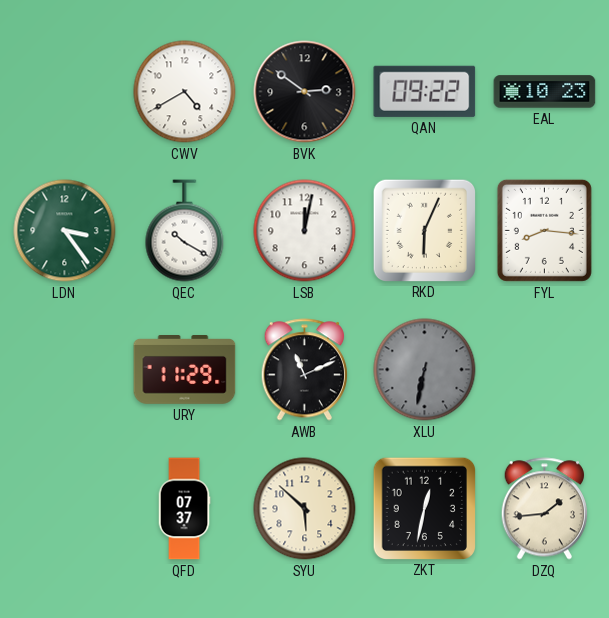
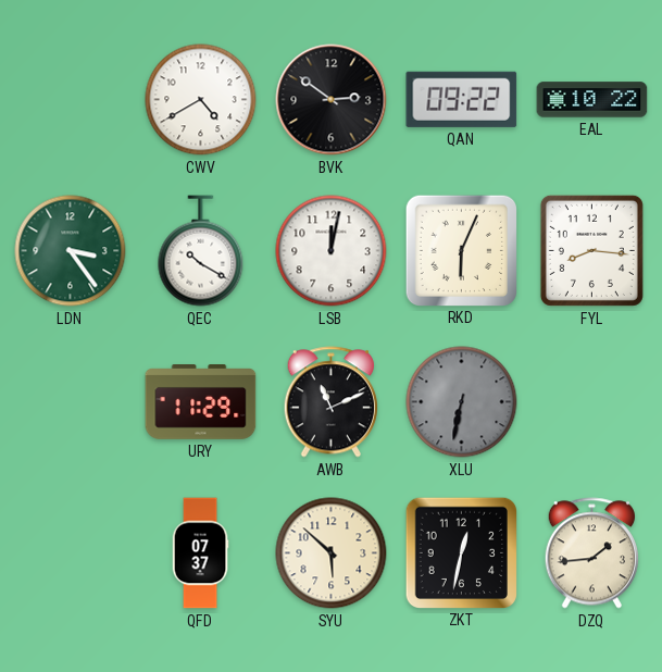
EAL: 10:23 -> 10:22 (592, 100)
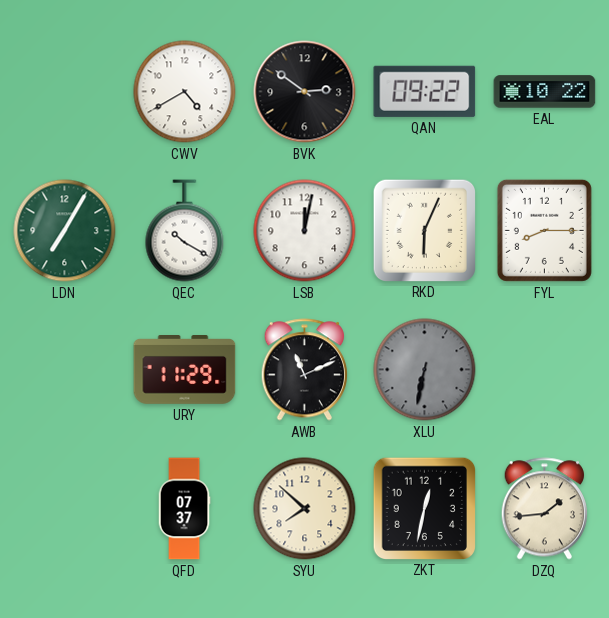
LDN: 3:24 -> 7:05 (65, 231)
FYL: 8:16 -> 8:15 (544, 230)
SYU: 5:52 -> 7:52 (305, 509)
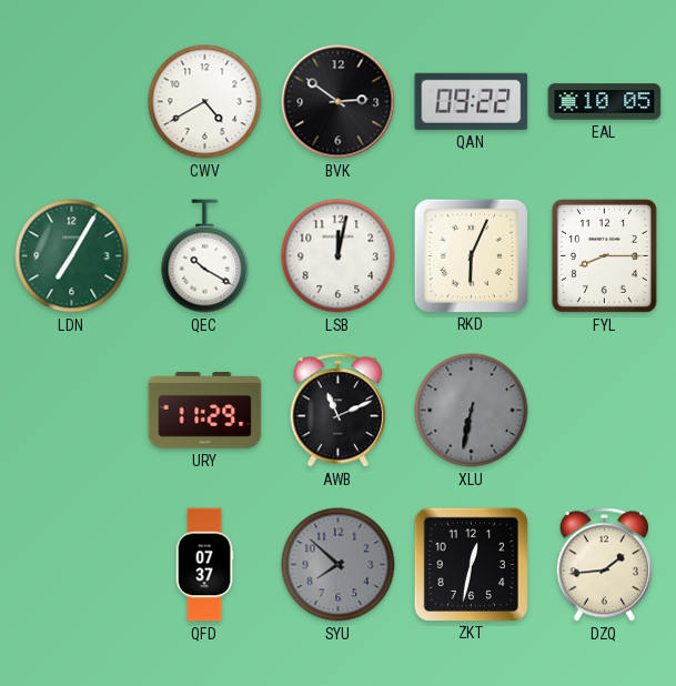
EAL: 10:22 -> 10:05 (605, 102)
SYU dial: cream -> grey (339, 565)
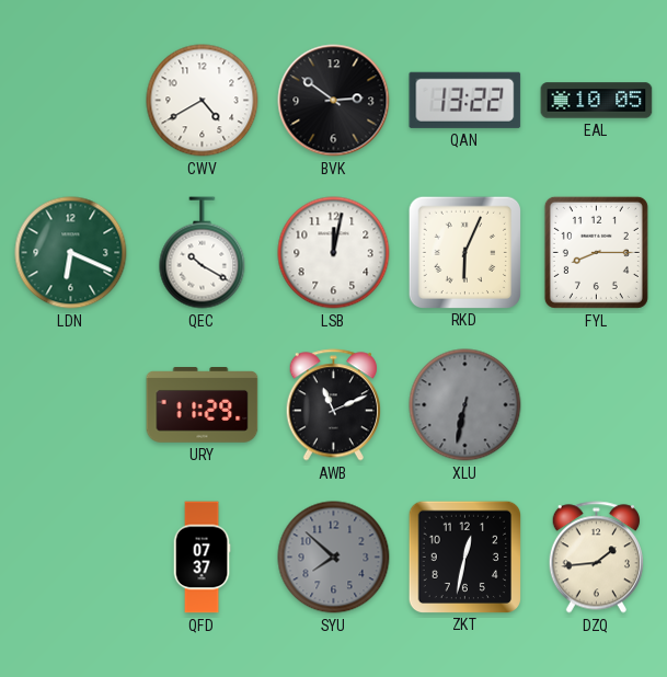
QAN: 09:22 -> 13:22 (465, 100)
LDN: 7:05 -> 6:19 (71, 253)
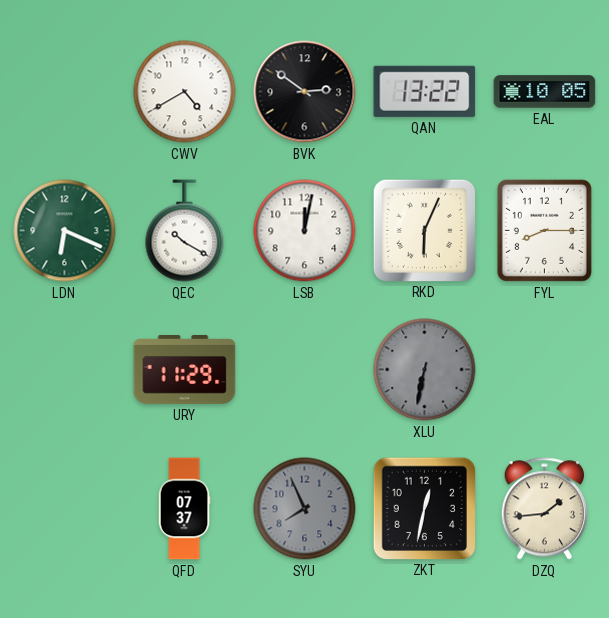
AWB: 11:11 -> none (333, 405)
SYU: 7:52 -> 7:56 (305, 509)
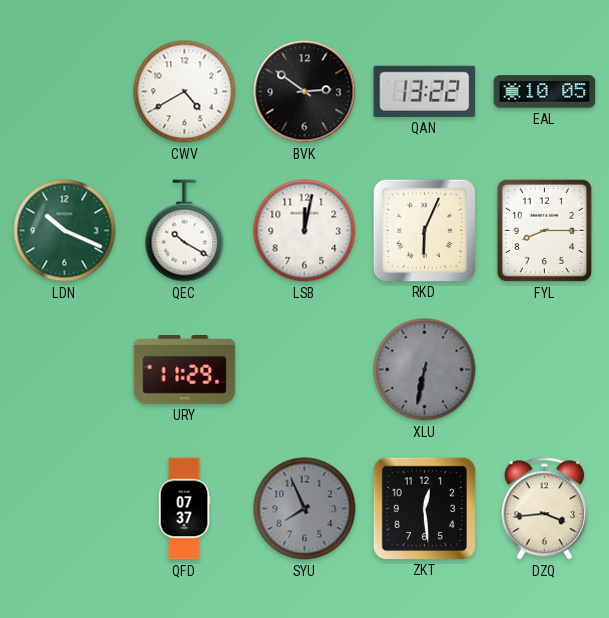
LDN: 6:19 -> 10:19 (65, 231)
ZKT: 12:32 -> 12:29 (424, 508)
DZQ: 1:44 -> 3:44 (544, 509)
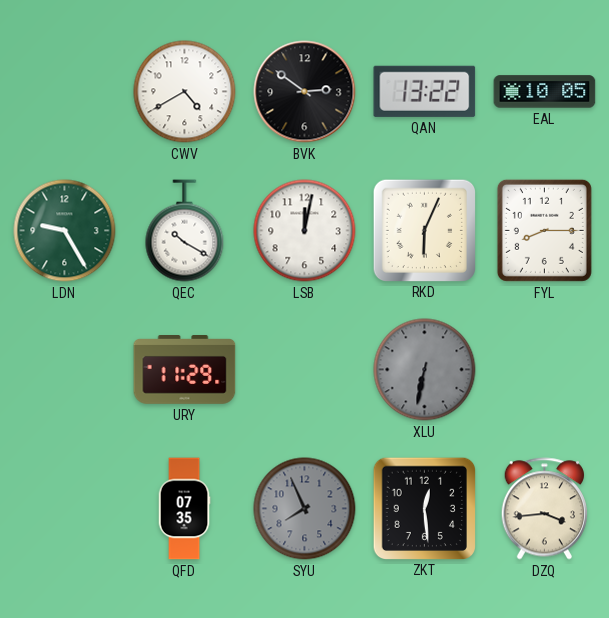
LDN: 10:19 -> 9:25 (65, 231)
QFD: 07:37 -> 07:35 (184, 509)
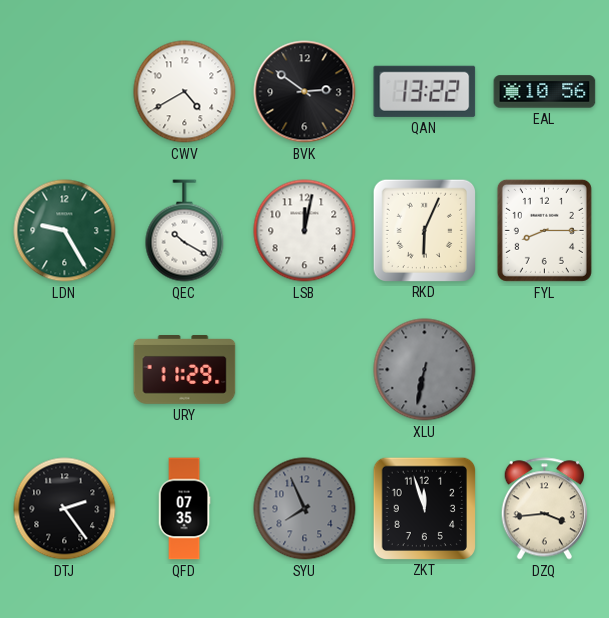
EAL: 10:05 -> 10:56 (545, 92)
DTJ: none -> 2:24 (65, 509)
ZKT: 12:29 -> 11:57 (424, 508)
